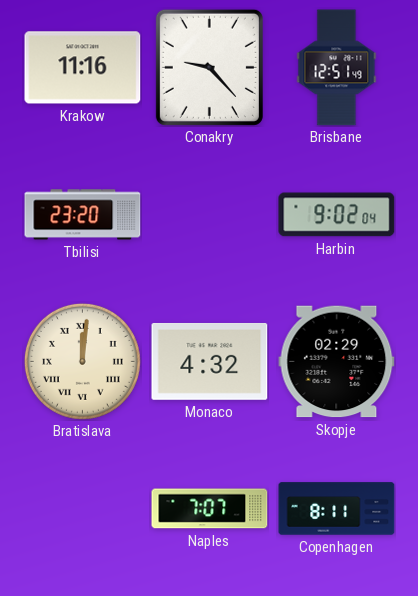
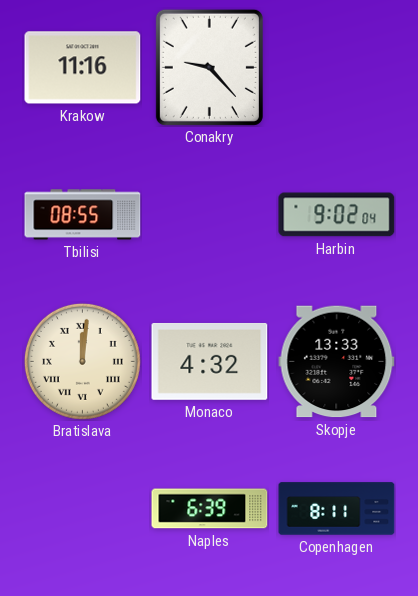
Brisbane: 12:51 -> none (337, 68)
Tbilisi: 23:20 -> 08:55 (83, 215)
Skopje: 02:29 -> 13:33 (337, 362)
Naples: 7:07 -> 6:39 (210, 509)
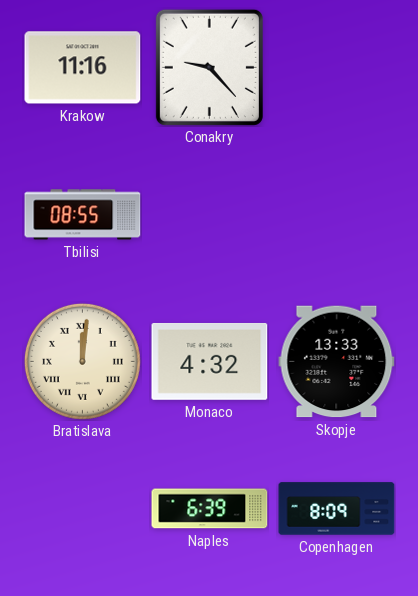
Harbin: 9:02 -> none (337, 215)
Copenhagen: 8:11 -> 8:09 (337, 509)
